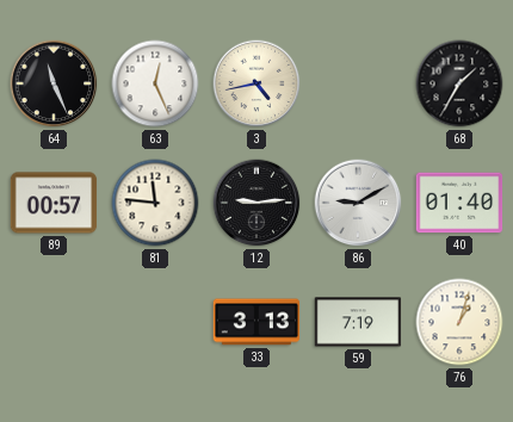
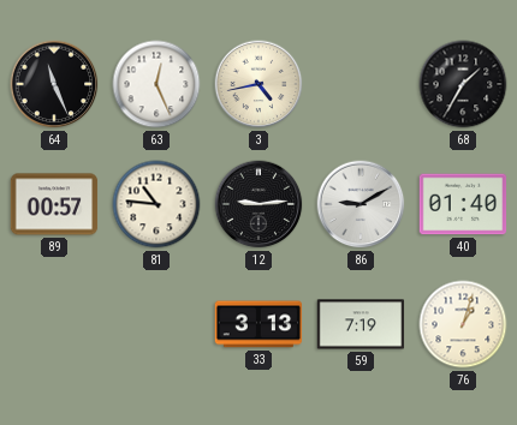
81: 11:46 -> 10:46 (156, 204)
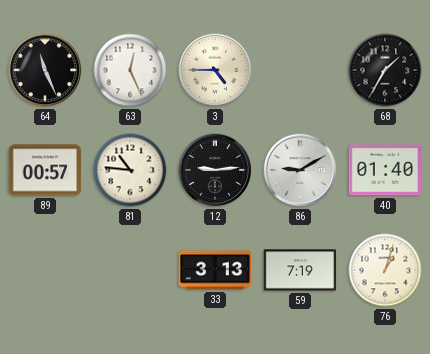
3: 4:43 -> 4:45 (215, 70)
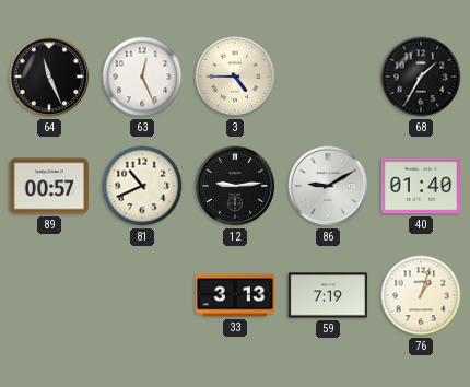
81: 10:46 -> 10:41 (142, 186)
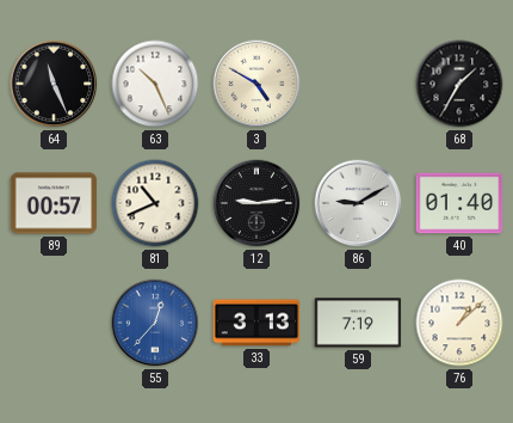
63: 12:26 -> 10:26 (155, 84)
3: 4:45 -> 4:50 (256, 84)
55: none -> 12:37 (155, 323)
76: 1:03 -> 1:08 (459, 323)
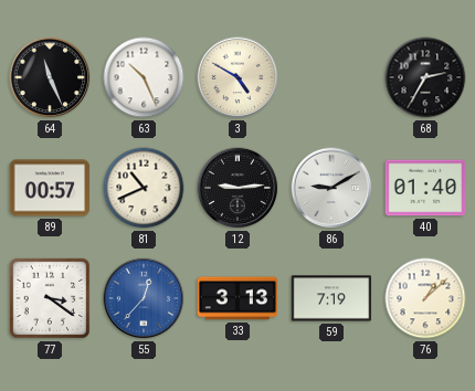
68: 1:35 -> 2:35 (425, 77)
77: none -> 3:21 (50, 298)
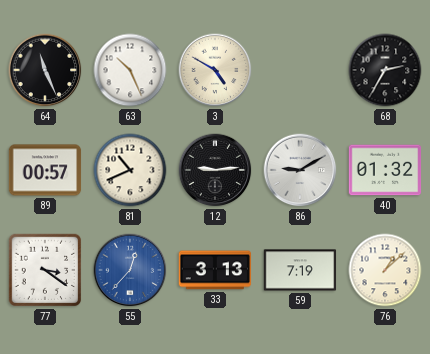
40: 01:40 -> 01:32 (385, 170)
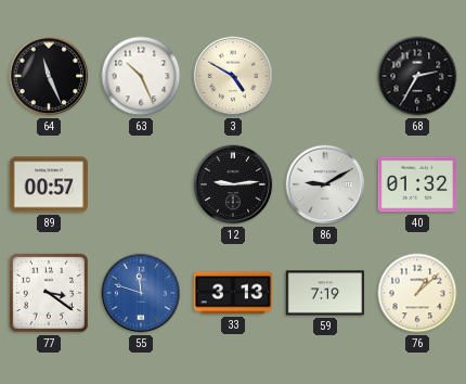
81: 10:41 -> none (130, 170)
55: 12:37 -> 11:48 (141, 293)
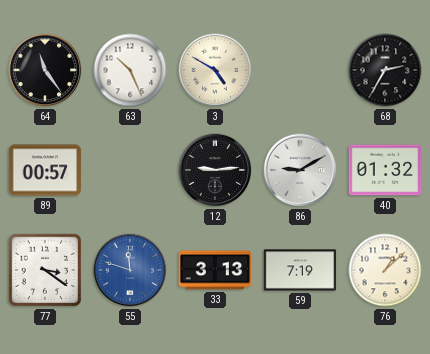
64: 11:26 -> 11:24 (45, 70)
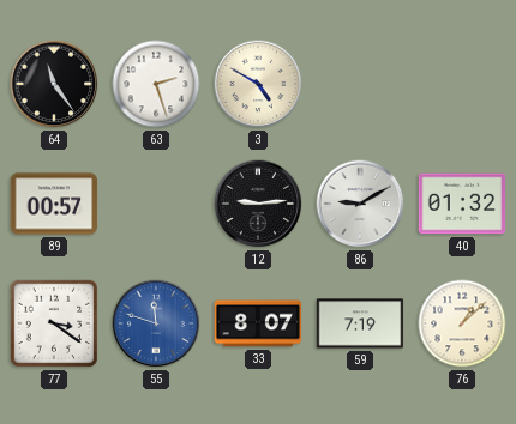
63: 10:26 -> 2:27 (156, 84)
68: 2:35 -> none (385, 70)
33: 3:13 -> 8:07 (258, 323)
